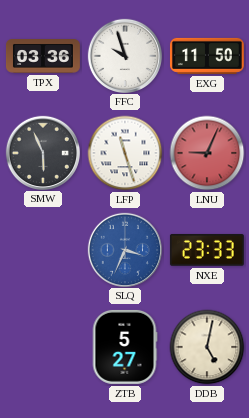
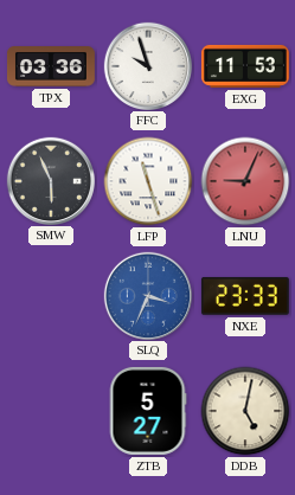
EXG: 11:50 -> 11:53 (245, 66)
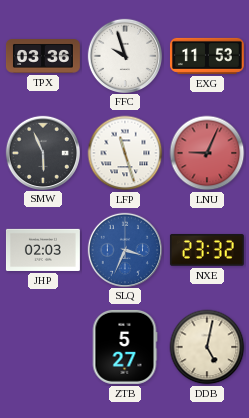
JHP: none -> 02:03 (43, 250)
NXE: 23:33 -> 23:32 (207, 250)
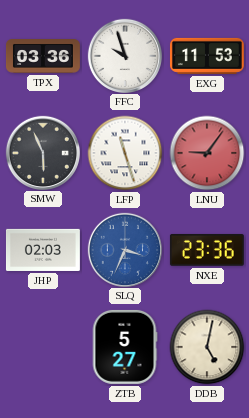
LNU: 9:04 -> 9:06 (207, 153)
NXE: 23:32 -> 23:36 (207, 250)
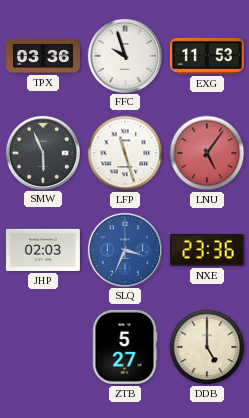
LNU: 9:06 -> 5:06 (207, 153)
DDB: 5:02 -> 5:00 (207, 347)
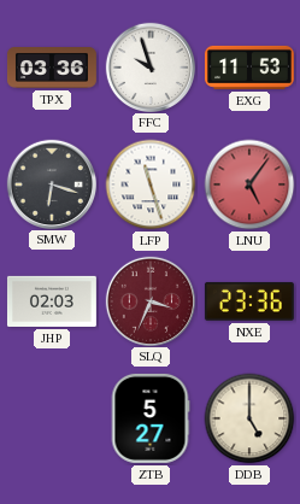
SMW: 5:56 -> 6:18 (51, 183)
SLQ dial: blue -> burgundy (149, 300)
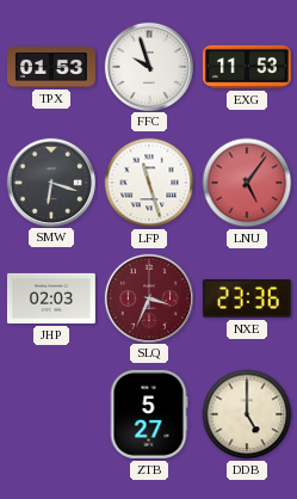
TPX: 03:36 -> 01:53 (51, 68)
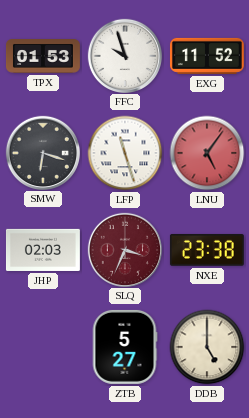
EXG: 11:53 -> 11:52 (207, 56)
NXE: 23:36 -> 23:38 (207, 250)
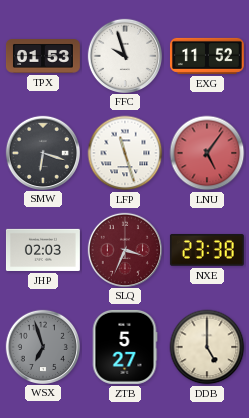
WSX: none -> 6:57 (42, 346)
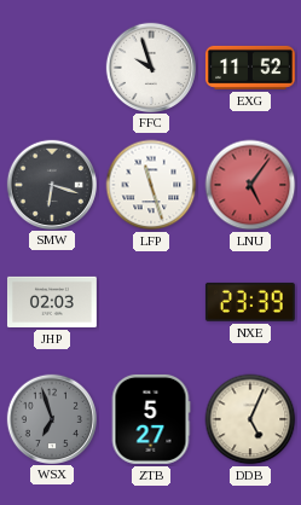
TPX: 01:53 -> none (43, 57)
SLQ: 3:34 -> none (124, 249)
NXE: 23:38 -> 23:39 (250, 302)
DDB: 5:00 -> 5:04 (250, 419)
